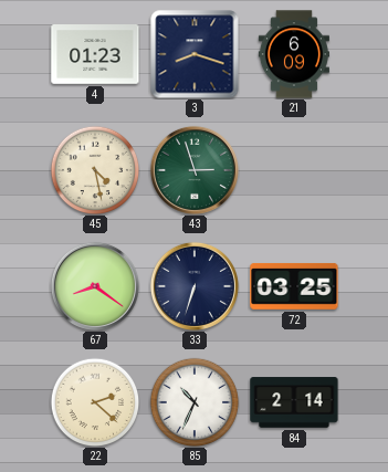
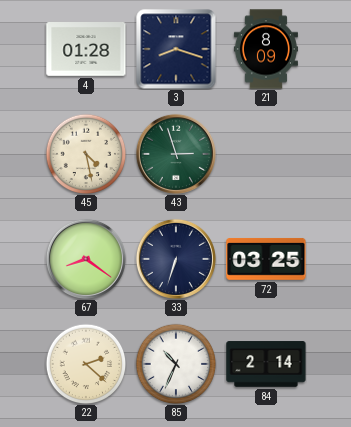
4: 01:23 -> 01:28 (86, 50)
21: 6:09 -> 8:09 (266, 49)
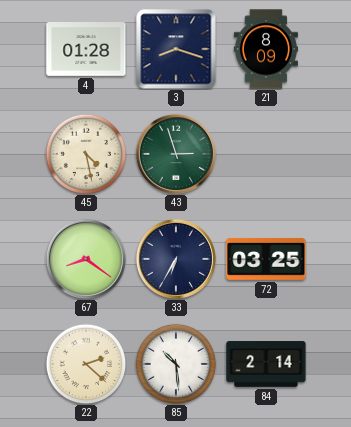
33: 6:33 -> 6:35 (176, 259)
85: 10:34 -> 10:29 (176, 364)
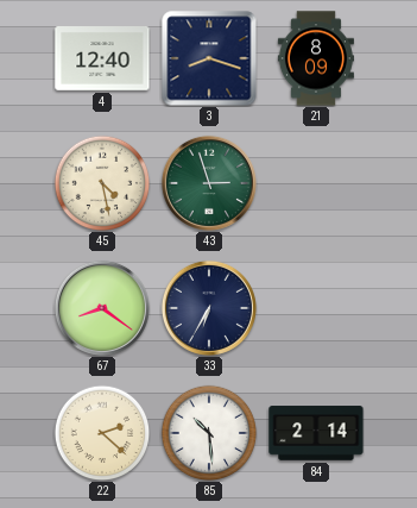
4: 01:28 -> 12:40 (102, 59)
72: 03:25 -> none (266, 259)
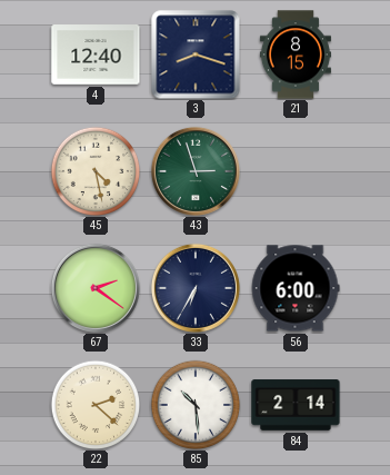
21: 8:09 -> 8:15 (296, 55)
67: 8:21 -> 2:21 (96, 288)
56: none -> 6:00 (296, 288)
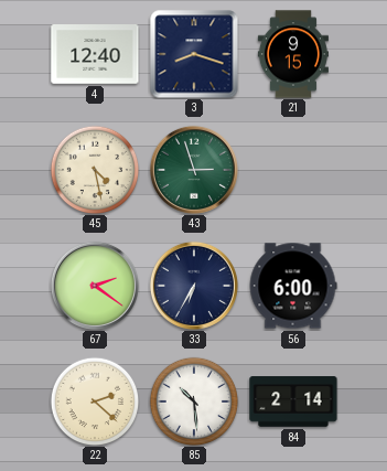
21: 8:15 -> 9:15 (293, 54)
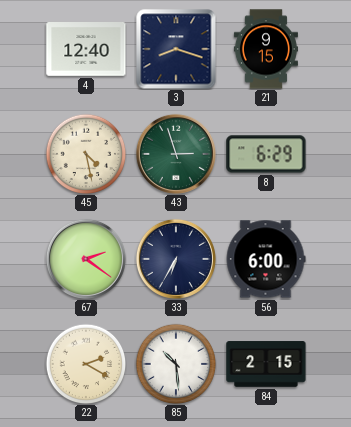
8: none -> 6:29 (266, 154)
22: 2:22 -> 2:20 (86, 364)
84: 2:14 -> 2:15 (266, 364)
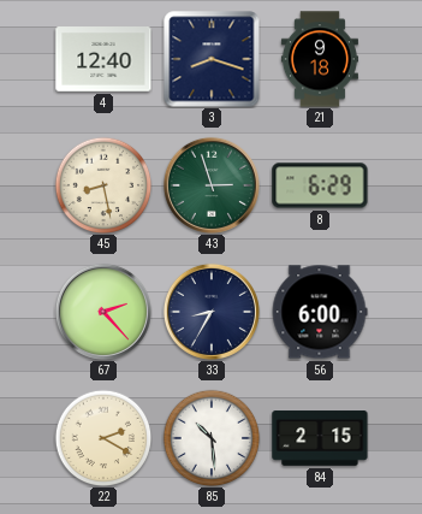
21: 9:15 -> 9:18 (320, 59)
45: 4:28 -> 8:28 (103, 185)
67: 2:21 -> 2:23 (103, 312)
33: 6:35 -> 8:35 (212, 312)
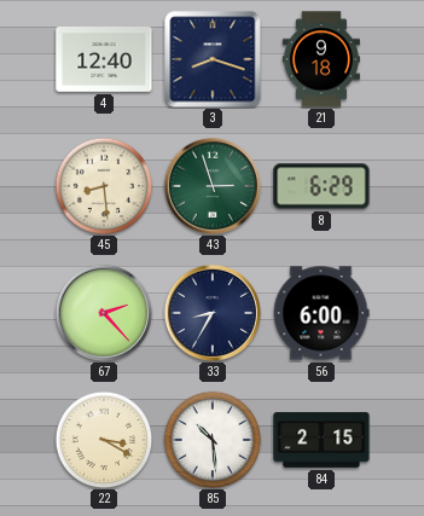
45: 8:28 -> 8:29 (104, 186)
22: 2:20 -> 3:20 (104, 440)
